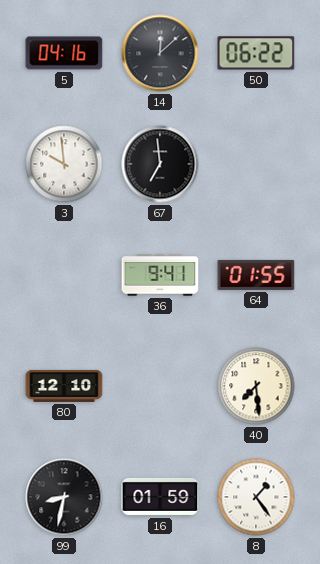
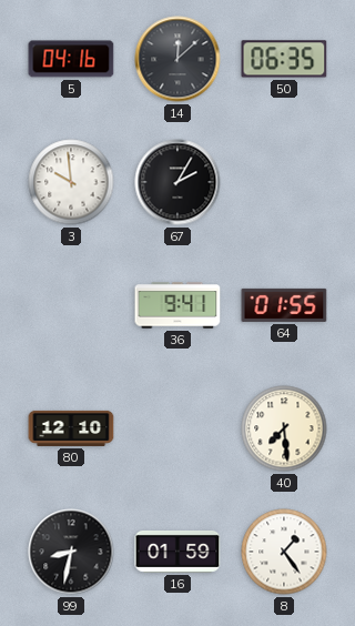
50: 06:22 -> 06:35 (284, 59)
67: 6:59 -> 2:05 (177, 182)
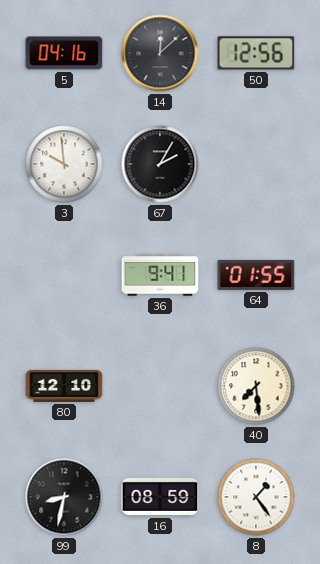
50: 06:35 -> 12:56 (256, 53)
16: 01:59 -> 08:59 (160, 497)
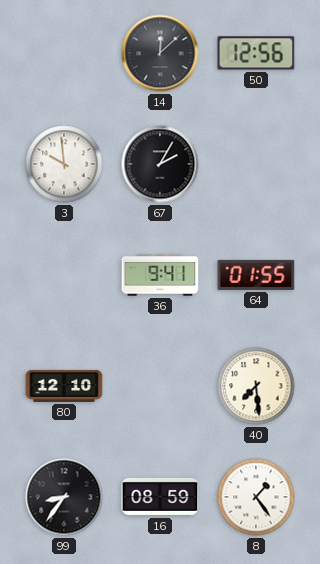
5: 04:16 -> none (64, 53)
99: 8:32 -> 8:36 (64, 497)
